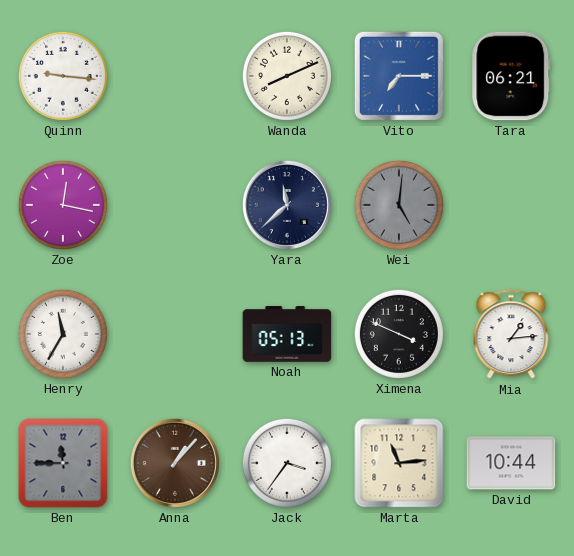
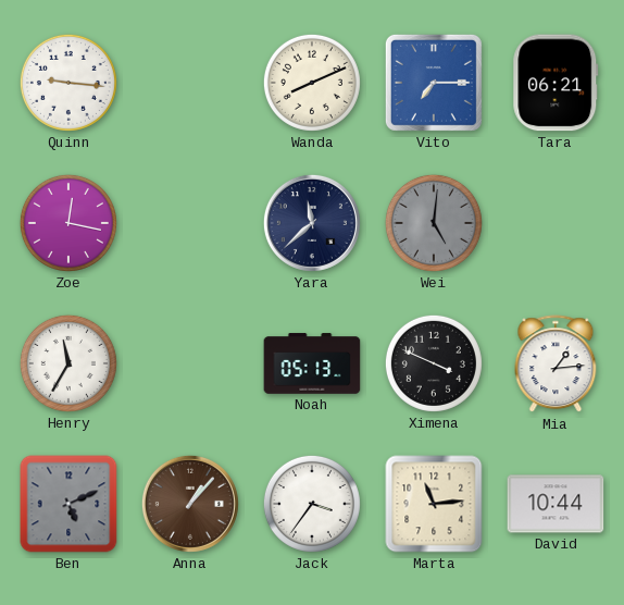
Ben: 11:45 -> 5:11 (68, 504)
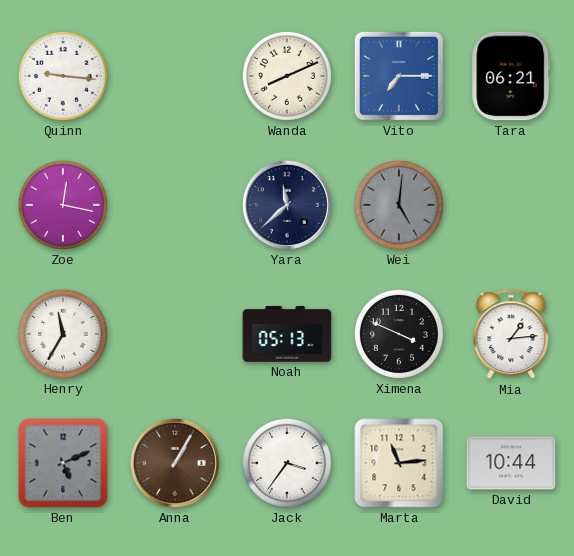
Anna: 1:07 -> 1:05 (175, 463)
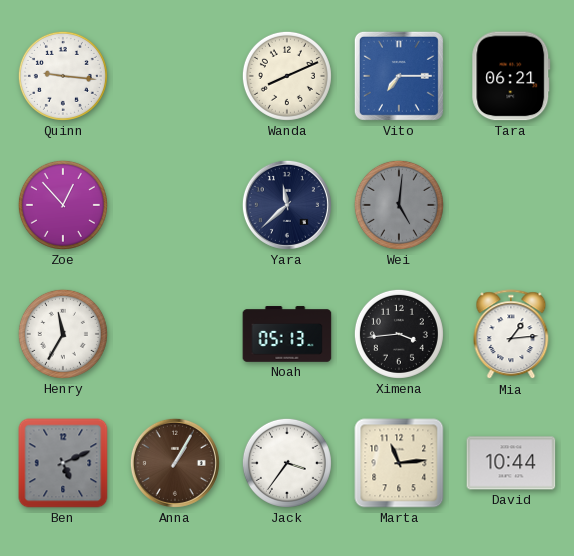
Zoe: 12:17 -> 12:53 (63, 205)
Ximena: 3:49 -> 3:44 (399, 334)
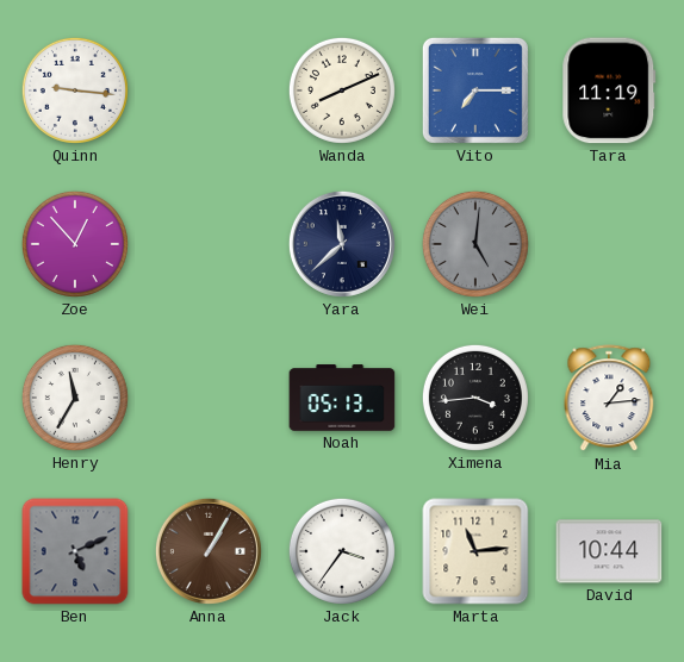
Tara: 06:21 -> 11:19 (609, 90)
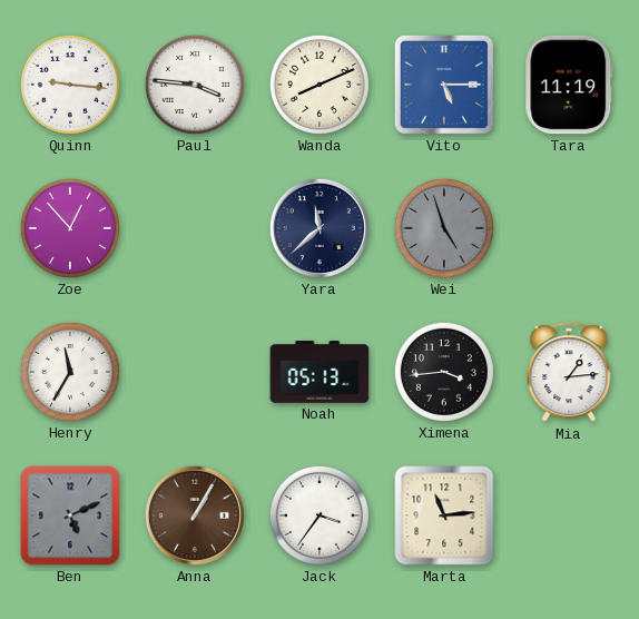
Paul: none -> 3:46 (195, 85)
Vito: 7:15 -> 5:15 (444, 85)
Wei: 5:01 -> 4:57 (444, 228)
David: 10:44 -> none (609, 551)
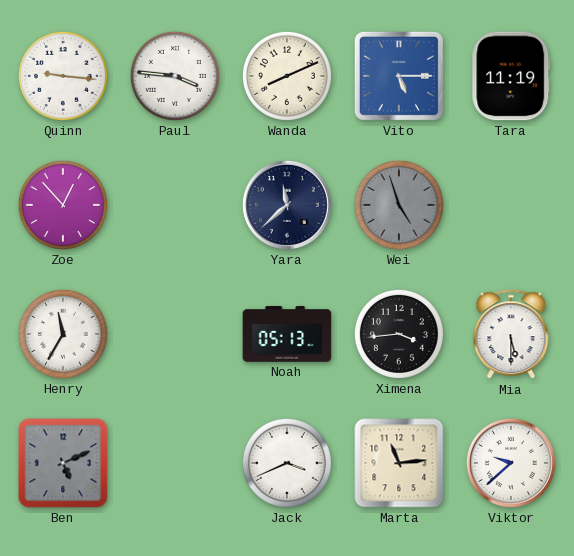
Mia: 1:14 -> 5:30 (511, 335)
Anna: 1:05 -> none (195, 515)
Jack: 3:36 -> 3:41 (287, 463)
Viktor: none -> 9:38 (511, 463)
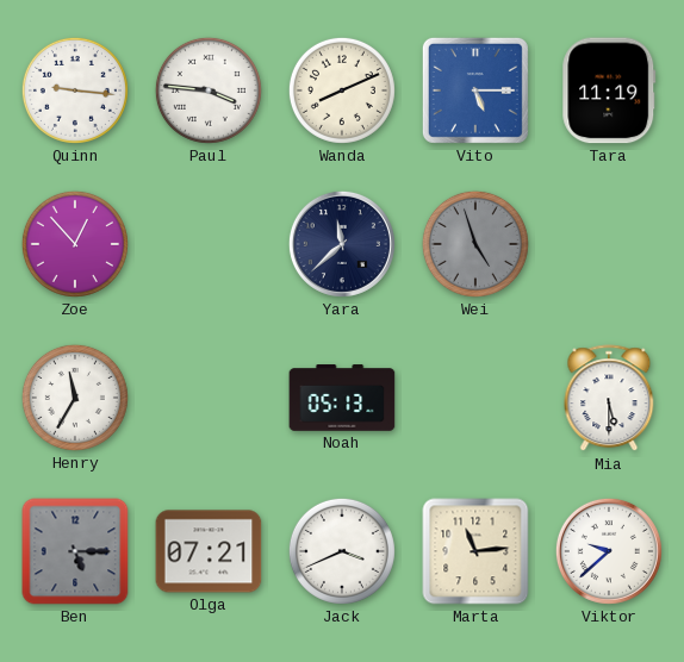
Ximena: 3:44 -> none (399, 334)
Ben: 5:11 -> 5:15 (75, 551)
Olga: none -> 07:21 (209, 551)
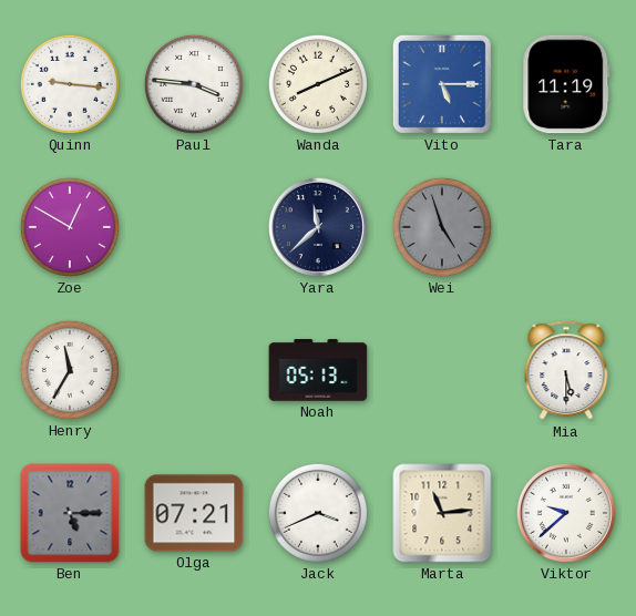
Zoe: 12:53 -> 12:50 (70, 227)
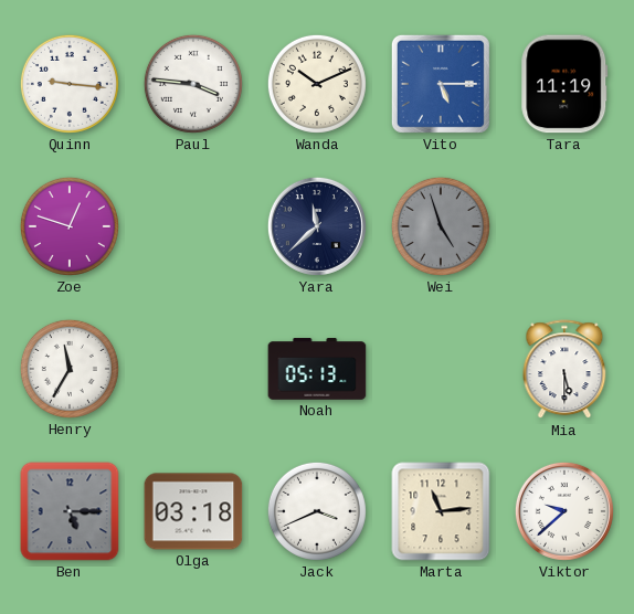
Wanda: 8:11 -> 10:11 (317, 84)
Zoe: 12:50 -> 12:48 (70, 226)
Olga: 07:21 -> 03:18 (193, 511)
